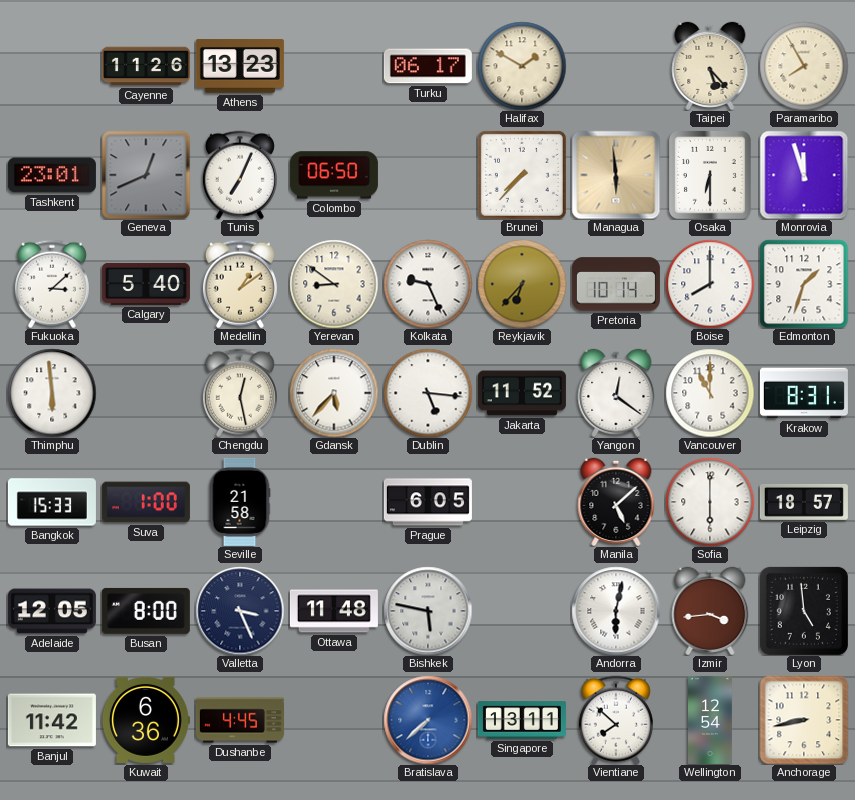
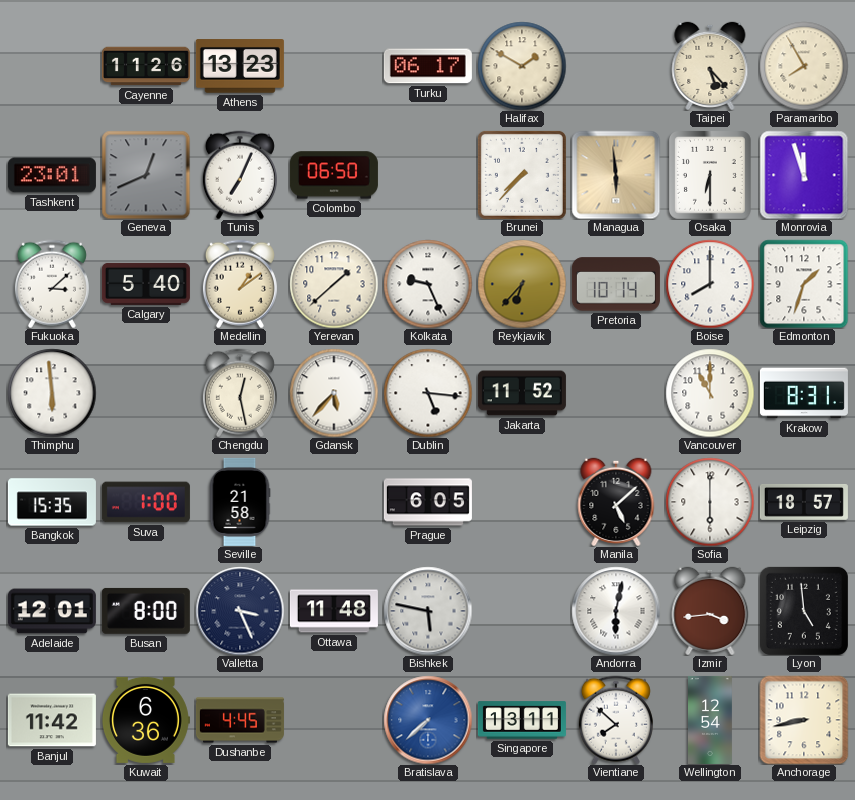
Yerevan: 8:51 -> 1:38 (334, 284)
Yangon: 12:21 -> none (616, 392)
Bangkok: 15:33 -> 15:35 (52, 502)
Adelaide: 12:05 -> 12:01 (52, 611)
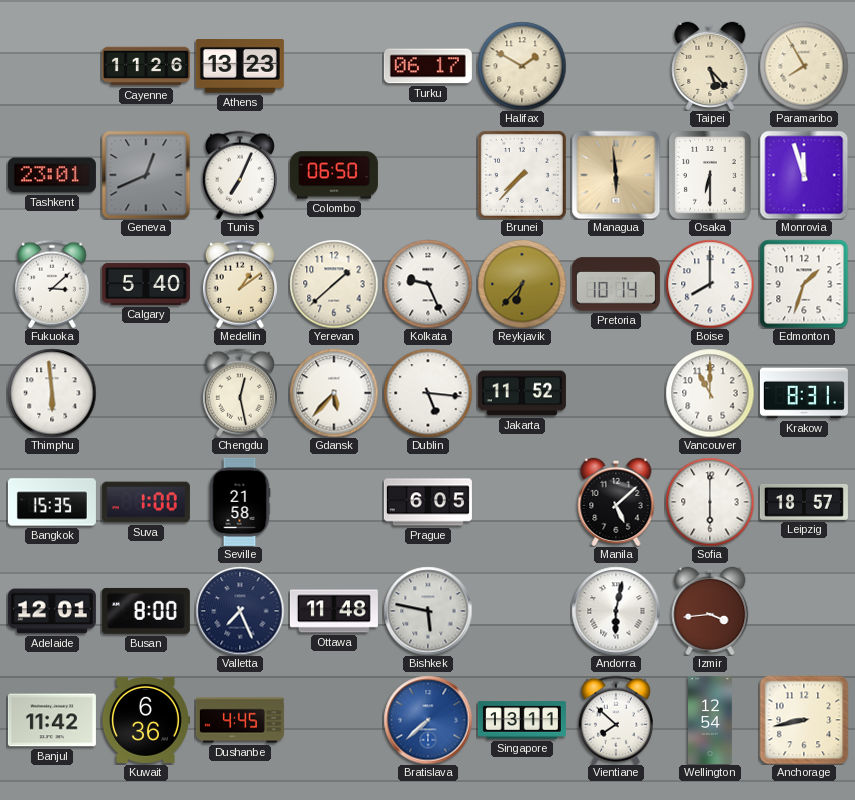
Valletta: 3:26 -> 7:26 (240, 611)
Lyon: 4:59 -> none (804, 611)
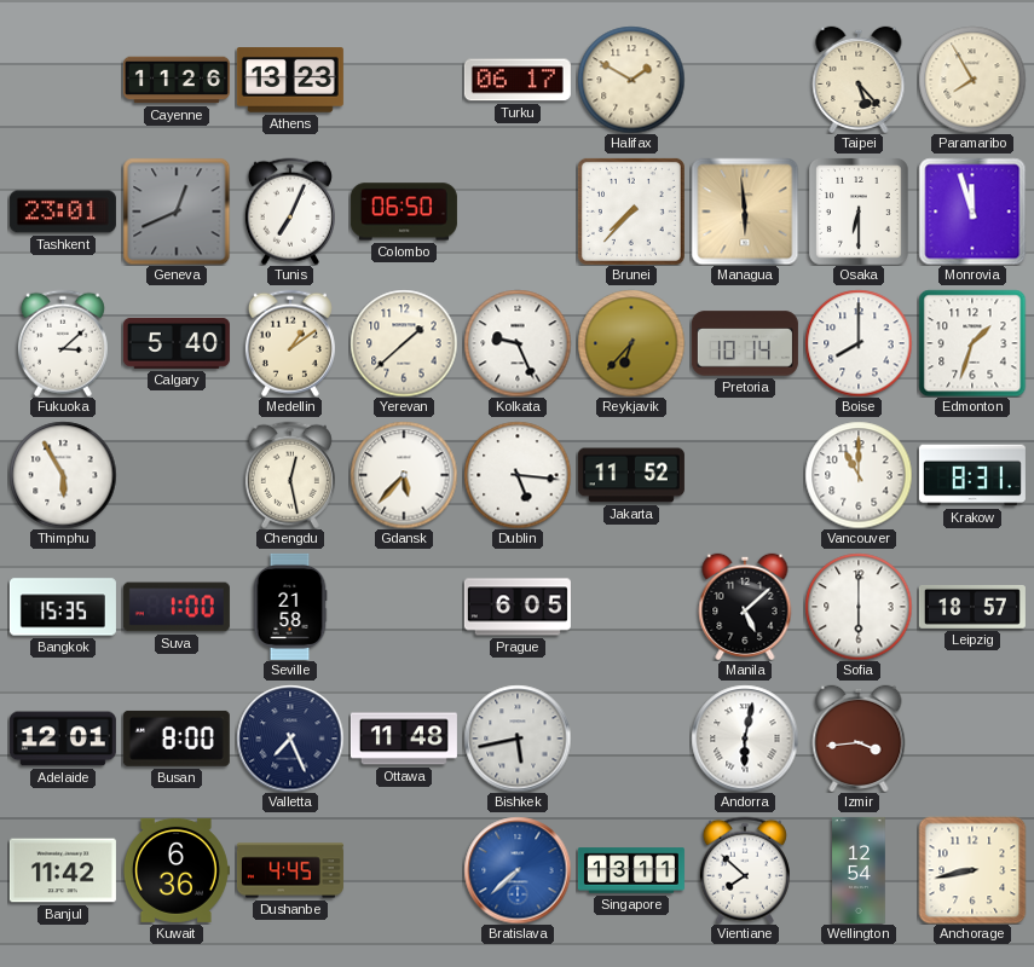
Thimphu: 5:59 -> 5:55 (63, 475)
Bishkek: 5:47 -> 5:43 (518, 739)
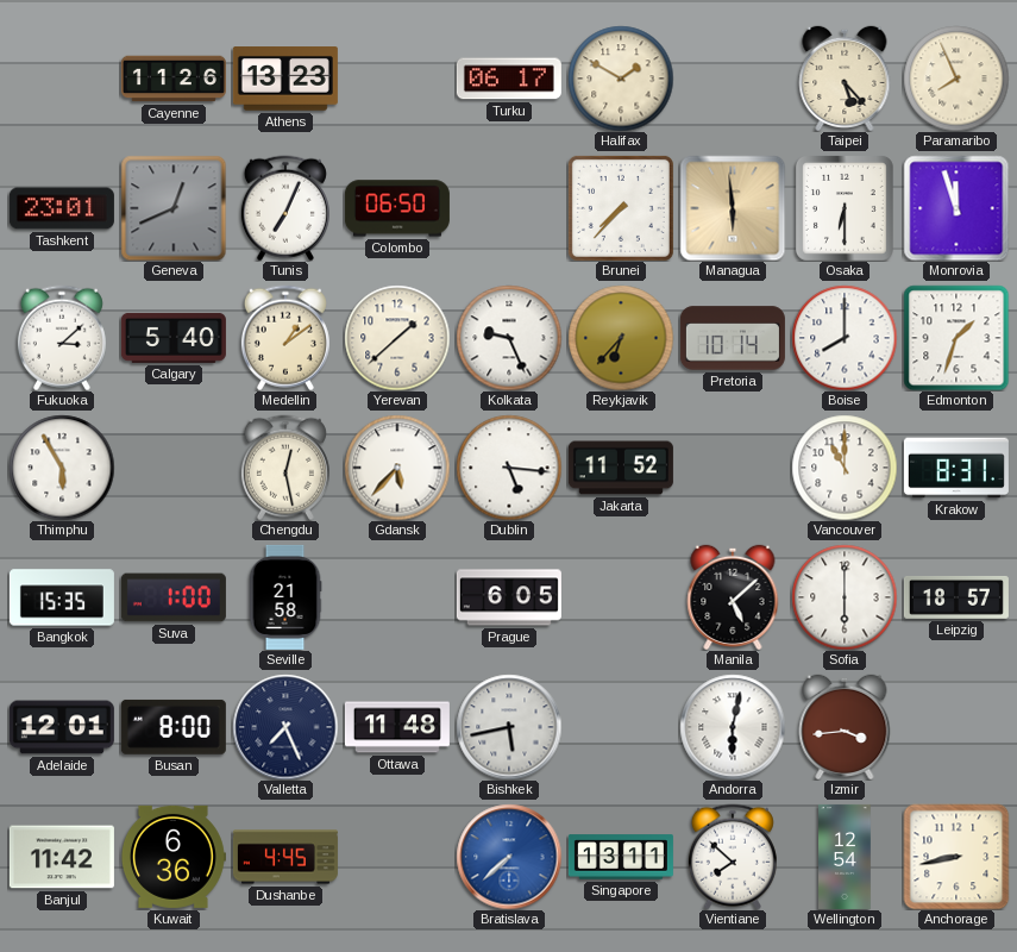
Paramaribo: 7:55 -> 7:56 (956, 79)
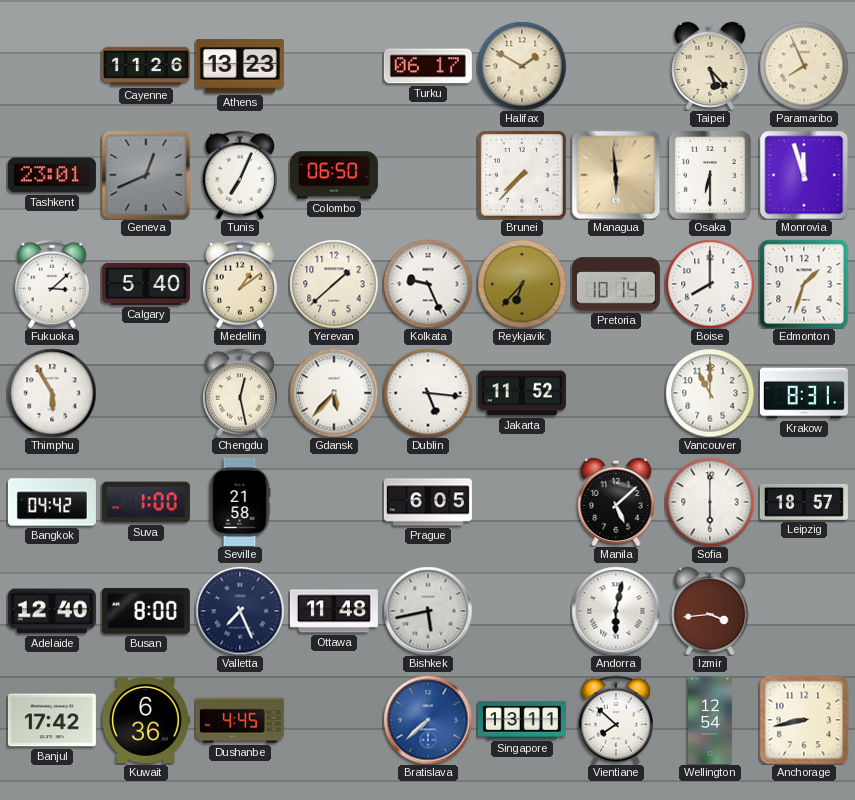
Bangkok: 15:35 -> 04:42 (52, 502)
Adelaide: 12:01 -> 12:40 (52, 611)
Banjul: 11:42 -> 17:42 (52, 720)
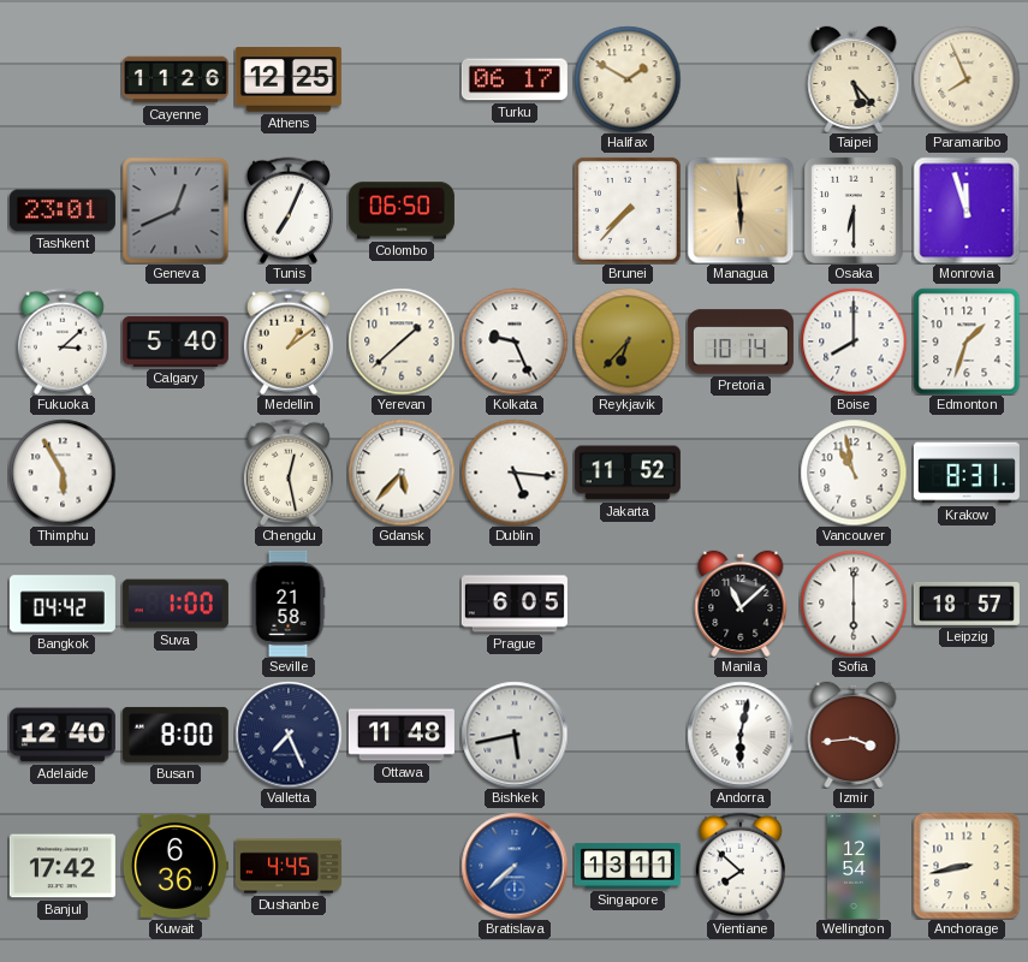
Athens: 13:23 -> 12:25 (289, 79)
Vancouver: 11:00 -> 10:58 (854, 473)
Manila: 5:08 -> 11:08 (741, 602)
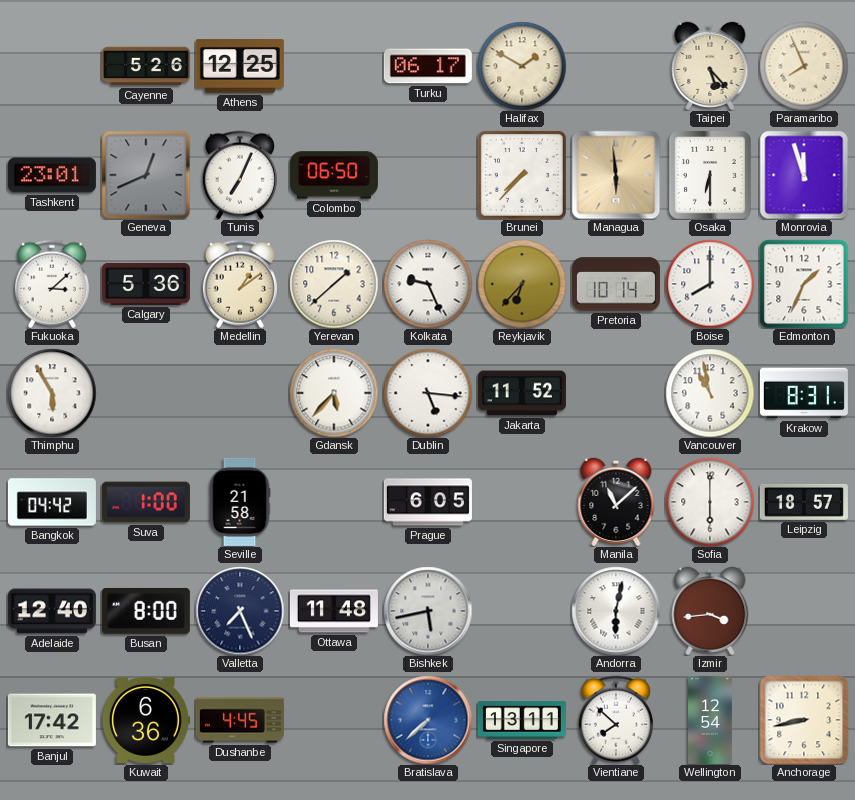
Cayenne: 11:26 -> 5:26 (146, 66)
Calgary: 5:40 -> 5:36 (146, 284)
Edmonton: 1:33 -> 1:34 (804, 284)
Chengdu: 12:28 -> none (289, 473)
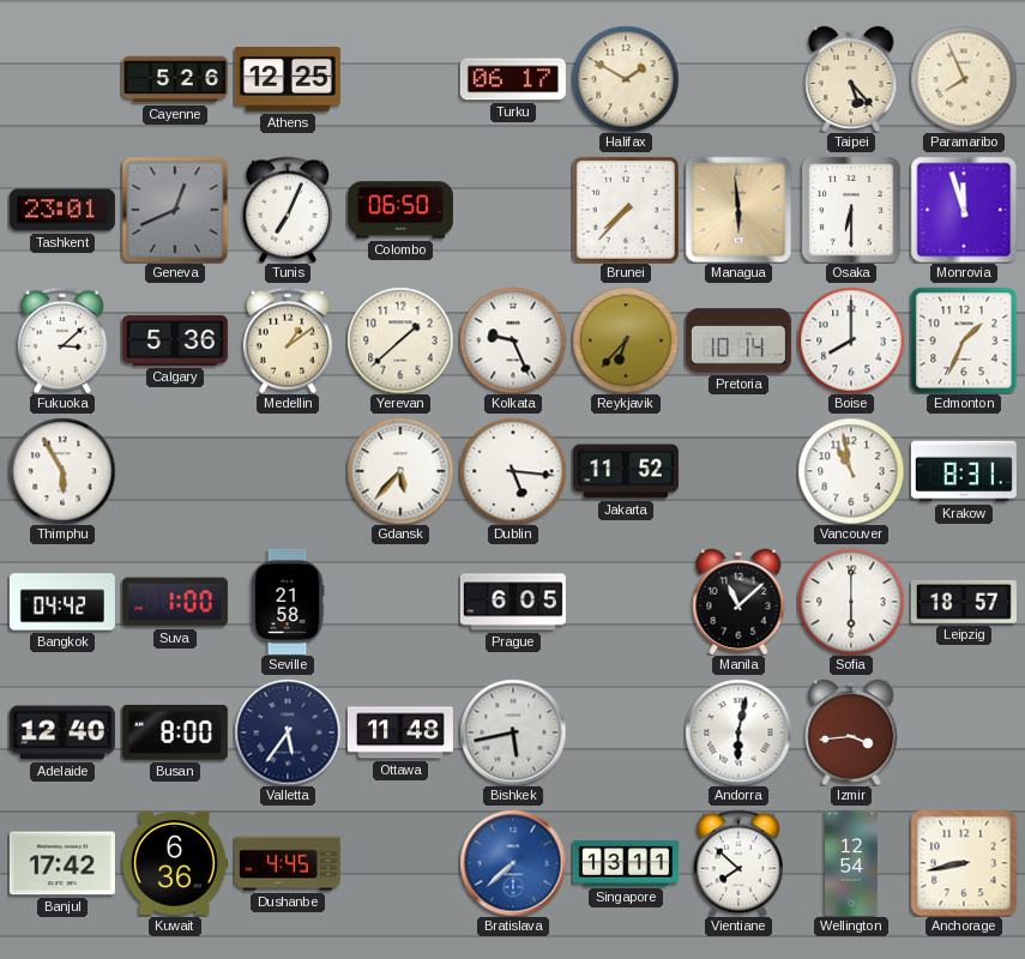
Valletta: 7:26 -> 5:36 (288, 732)
